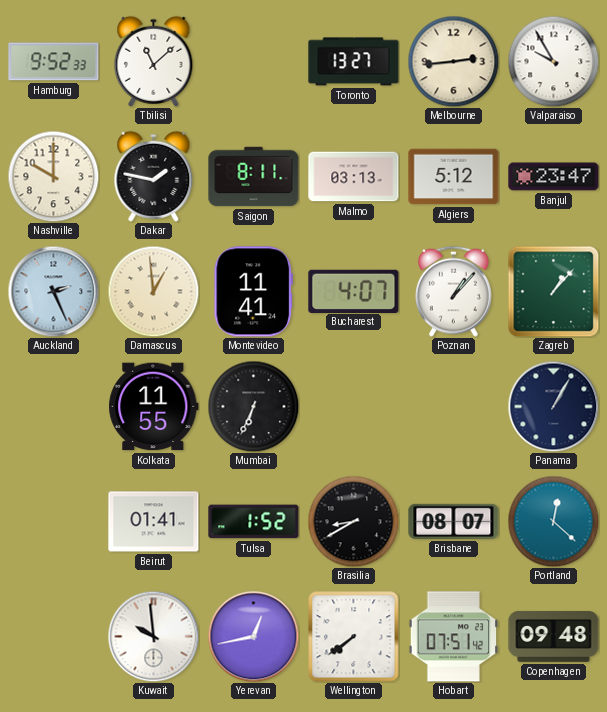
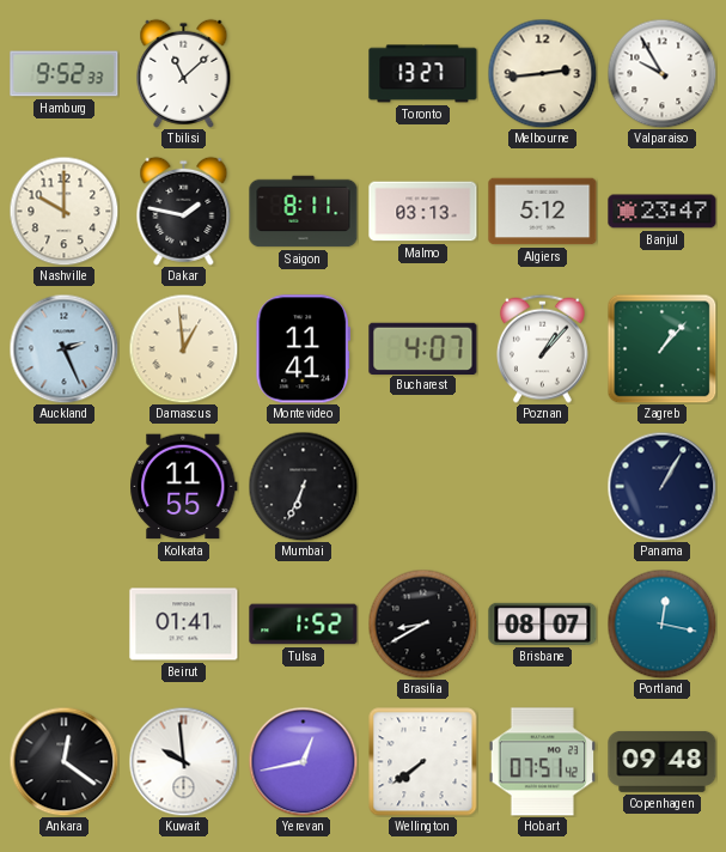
Portland: 12:22 -> 12:17 (661, 623)
Ankara: none -> 12:21 (63, 761)
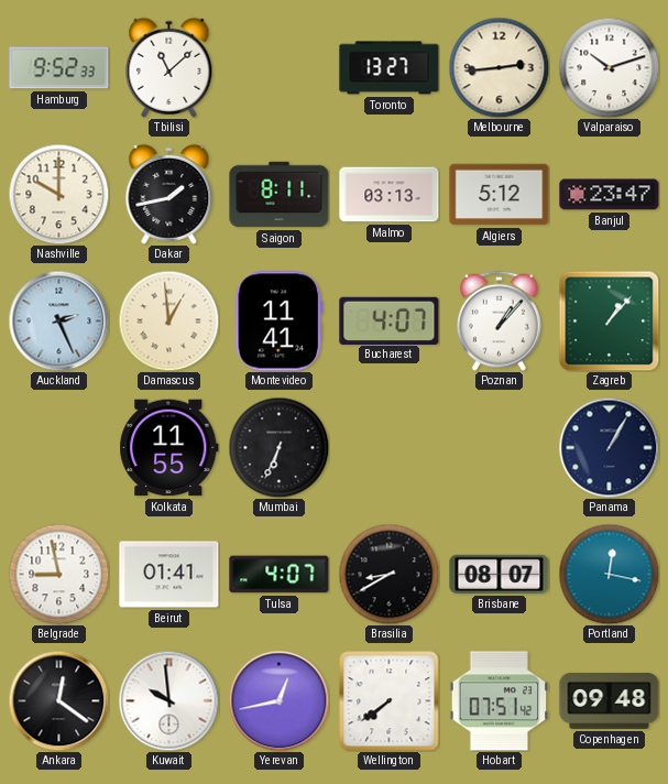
Valparaiso: 9:55 -> 10:12 (609, 67)
Dakar: 1:47 -> 1:43 (169, 194)
Belgrade: none -> 8:58 (58, 574)
Tulsa: 1:52 -> 4:07 (280, 575)
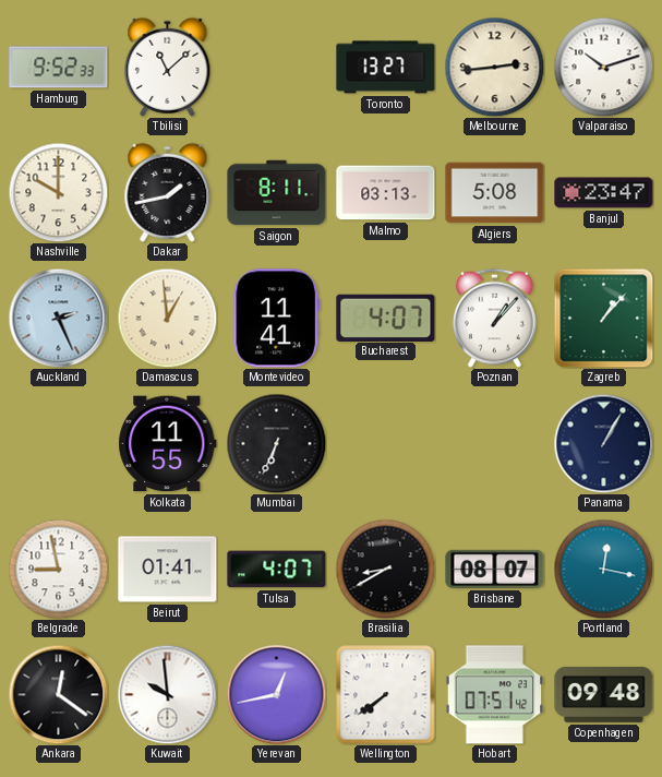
Algiers: 5:12 -> 5:08 (495, 193)
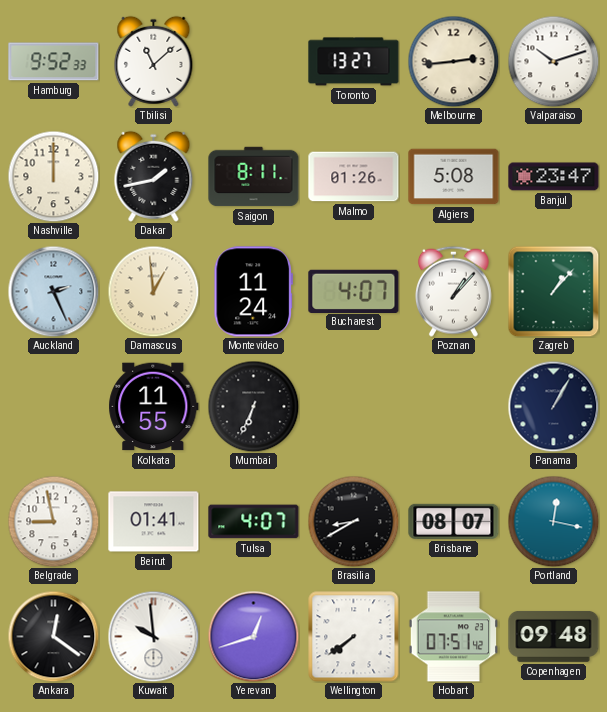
Nashville: 10:00 -> 12:00 (53, 176)
Malmo: 03:13 -> 01:26 (354, 177)
Montevideo: 11:41 -> 11:24 (253, 292)
Yerevan: 12:43 -> 12:42 (253, 636)
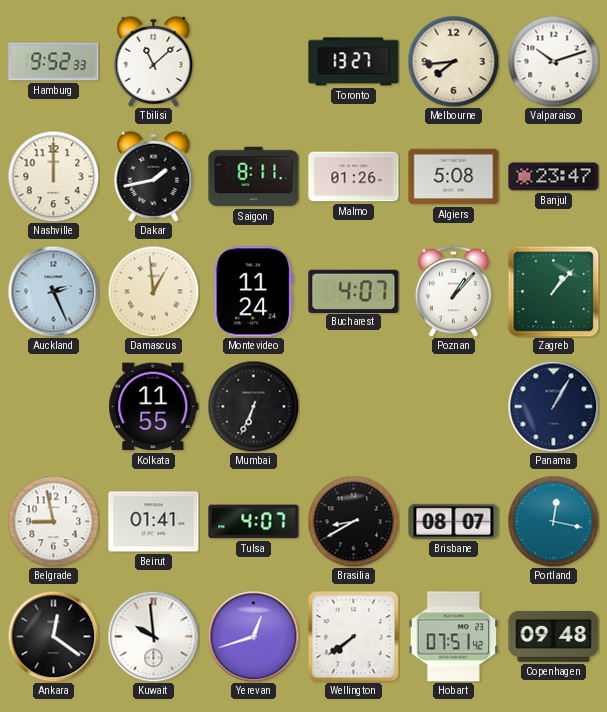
Melbourne: 2:44 -> 7:44 (453, 61)
